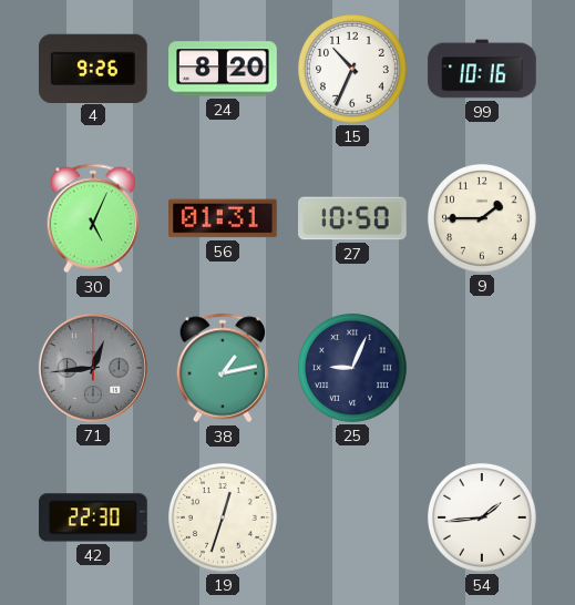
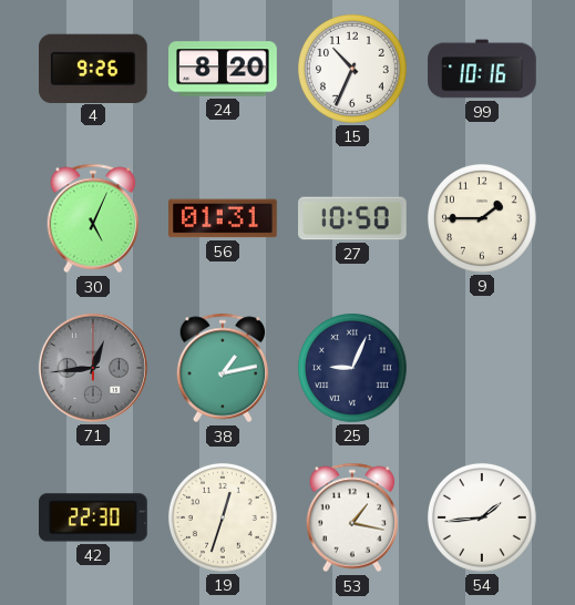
53: none -> 1:17 (352, 517)
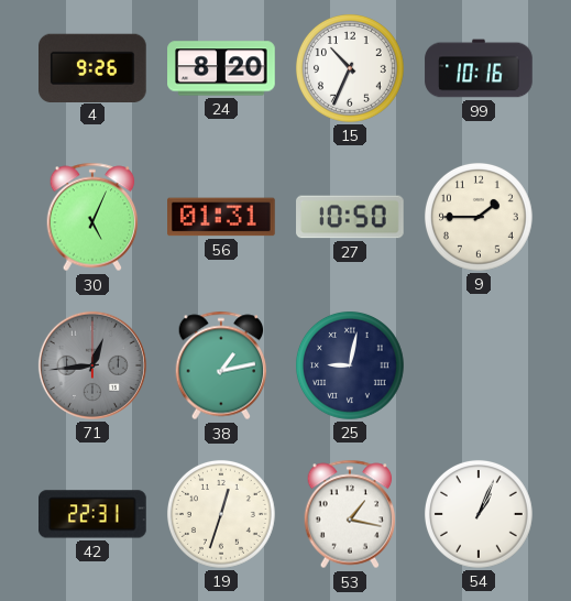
25: 9:04 -> 9:02 (350, 365)
42: 22:30 -> 22:31 (94, 514)
54: 1:44 -> 1:04 (479, 514)
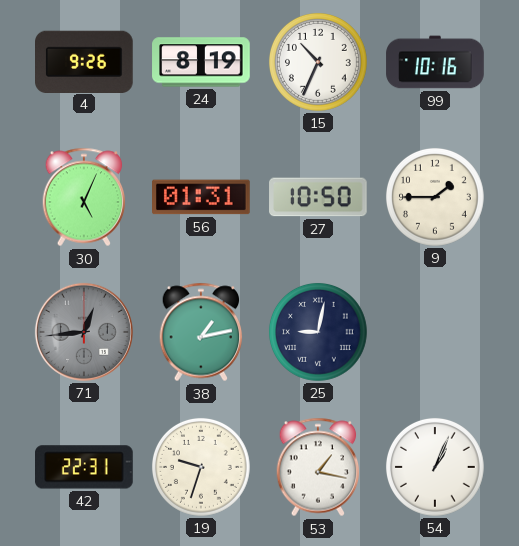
24: 8:20 -> 8:19 (201, 62)
19: 12:33 -> 9:33 (201, 467)
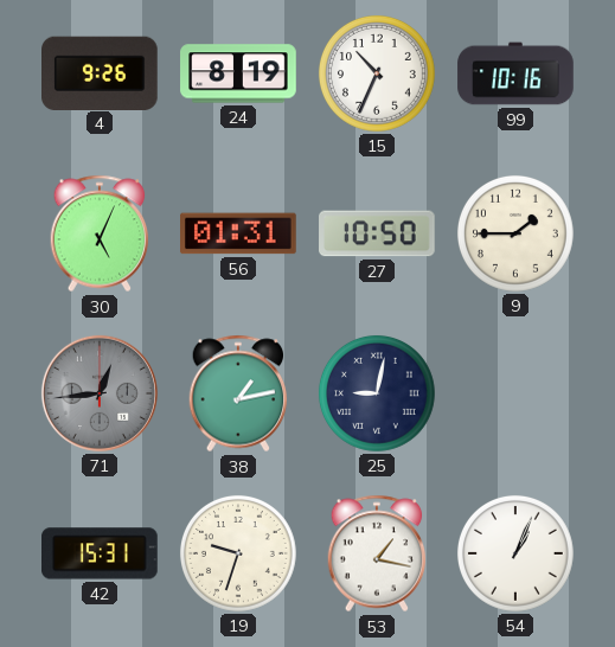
42: 22:31 -> 15:31 (101, 553)
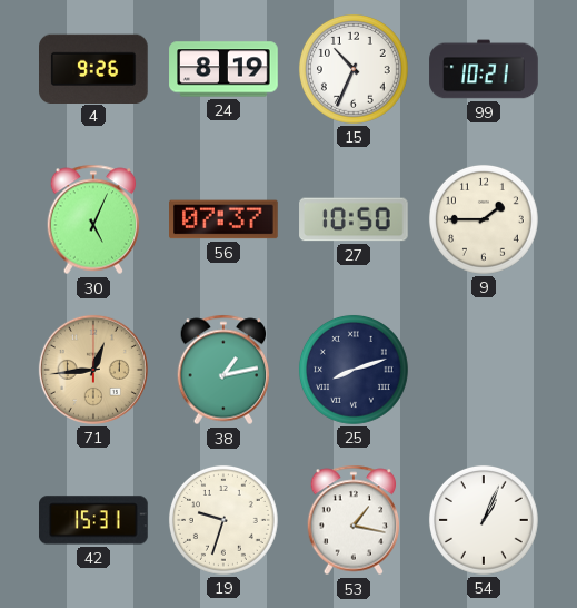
99: 10:16 -> 10:21 (484, 69)
56: 01:31 -> 07:37 (225, 219)
71 dial: grey -> champagne (93, 370)
25: 9:02 -> 8:12 (354, 370)
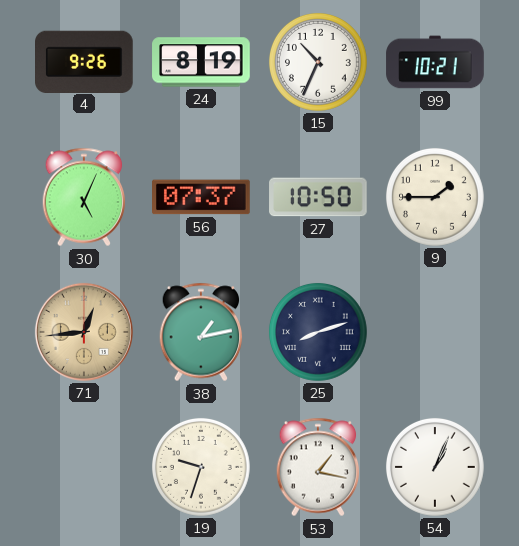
42: 15:31 -> none (94, 520)
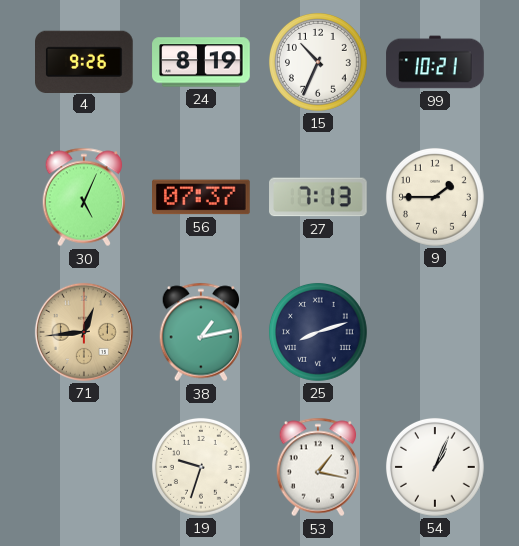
27: 10:50 -> 7:13 (318, 197)
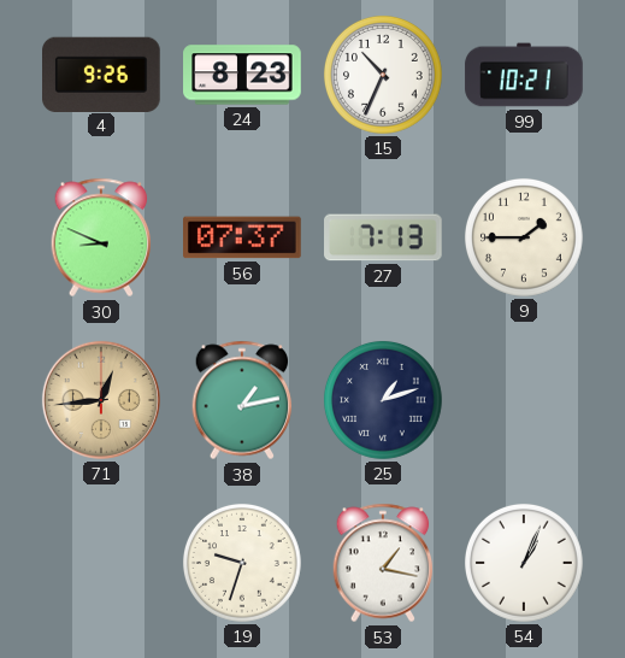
24: 8:19 -> 8:23 (242, 75)
30: 5:04 -> 8:49 (101, 237)
25: 8:12 -> 1:12 (383, 400)
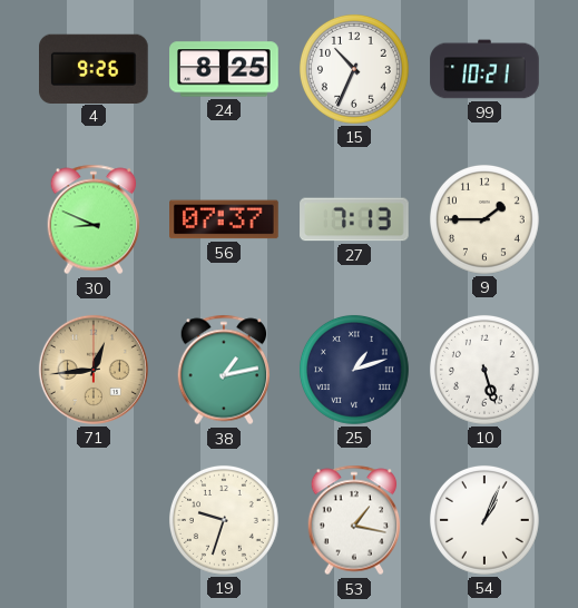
24: 8:23 -> 8:25 (224, 69)
10: none -> 5:27 (484, 370)
